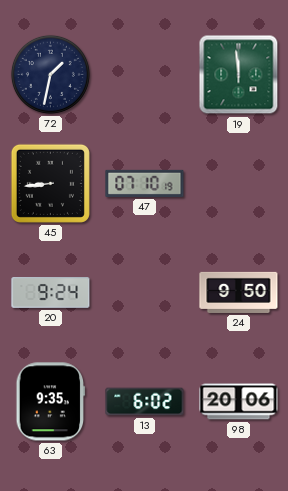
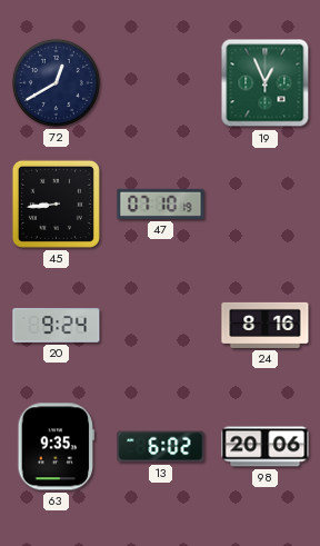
72: 1:32 -> 12:40 (56, 82)
19: 11:59 -> 12:56 (266, 83)
24: 9:50 -> 8:16 (266, 325)
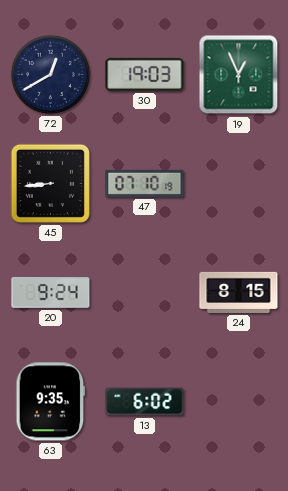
30: none -> 19:03 (145, 74)
24: 8:16 -> 8:15 (239, 292)
98: 20:06 -> none (266, 447)
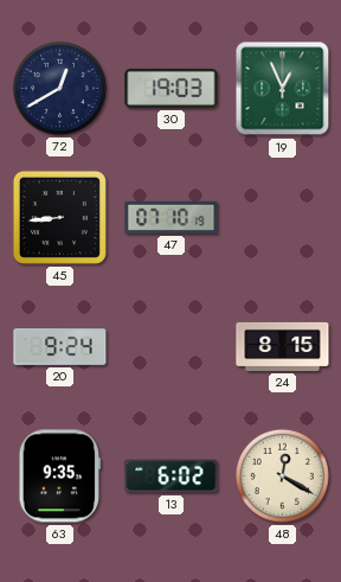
48: none -> 12:20 (282, 475)
